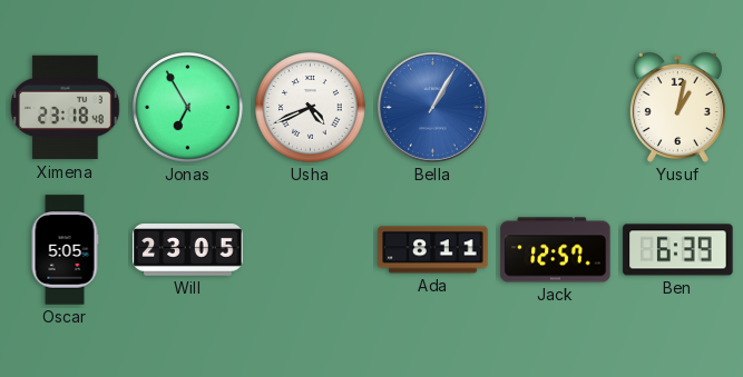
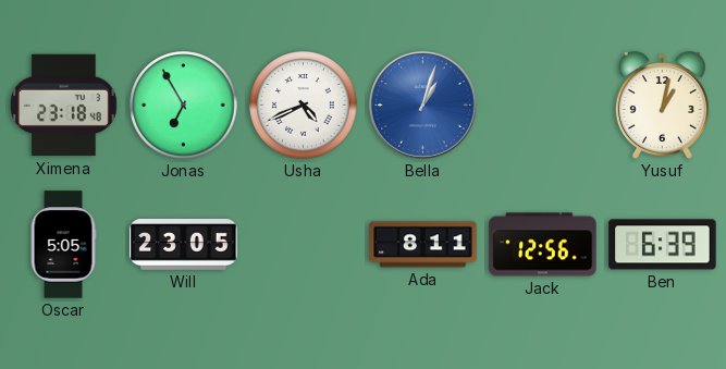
Bella: 1:05 -> 1:03 (422, 104)
Jack: 12:57 -> 12:56 (543, 245)
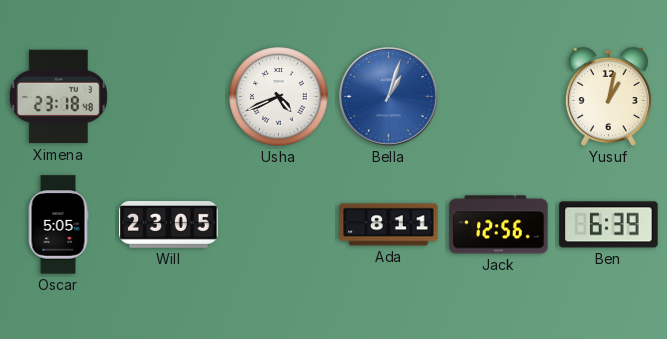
Jonas: 6:55 -> none (184, 106)
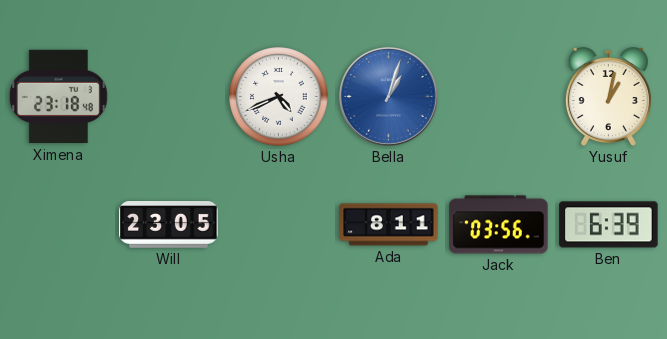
Oscar: 5:05 -> none (58, 225)
Jack: 12:56 -> 03:56 (499, 225)
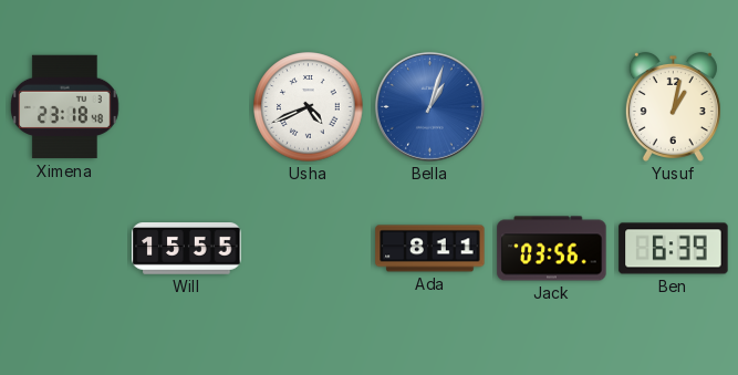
Will: 23:05 -> 15:55 (187, 249)
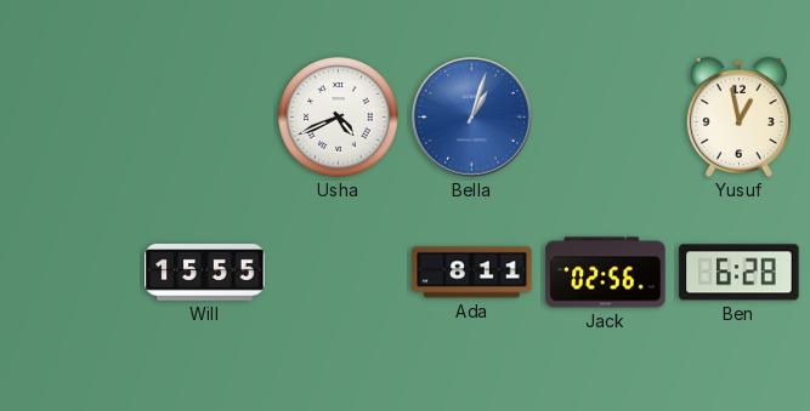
Ximena: 23:18 -> none (65, 107)
Yusuf: 1:02 -> 12:58 (738, 116)
Jack: 03:56 -> 02:56 (606, 273)
Ben: 6:39 -> 6:28 (740, 273)
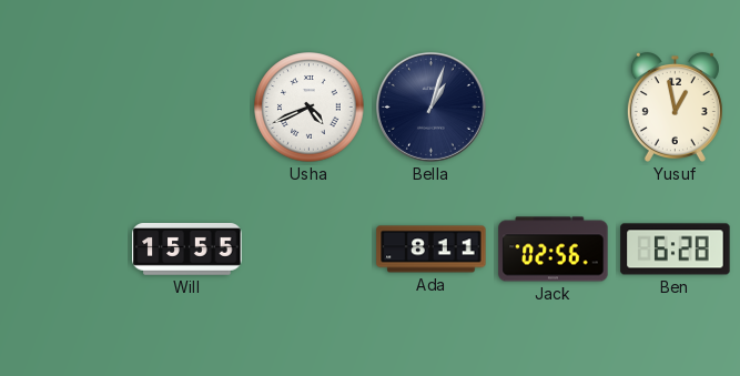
Bella dial: blue -> navy (430, 106)
